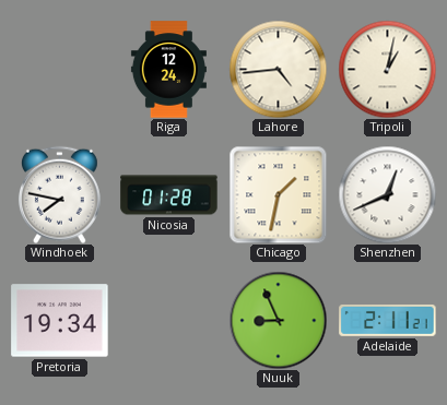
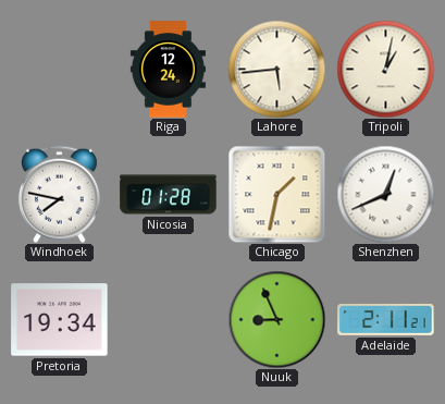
Lahore: 4:44 -> 5:44 (276, 69)
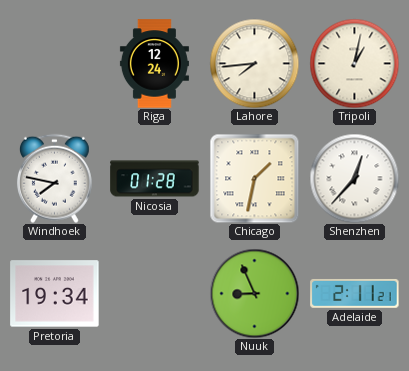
Lahore: 5:44 -> 7:44 (254, 63)
Shenzhen: 12:41 -> 12:37 (354, 178)
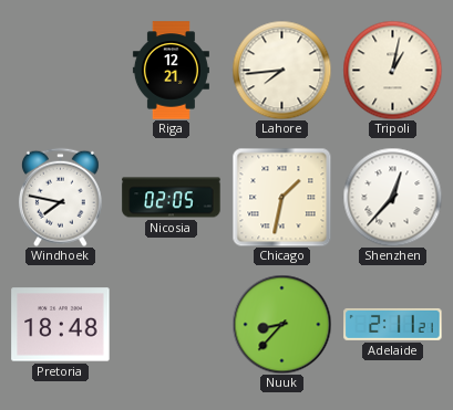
Riga: 12:24 -> 12:21 (171, 71)
Nicosia: 01:28 -> 02:05 (172, 198)
Pretoria: 19:34 -> 18:48 (61, 325)
Nuuk: 8:56 -> 8:37 (281, 324)
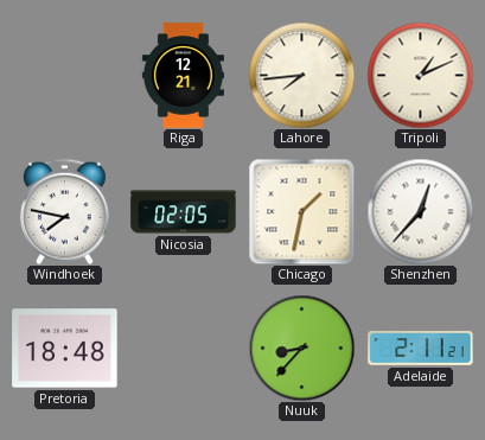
Tripoli: 1:02 -> 1:11 (420, 75)
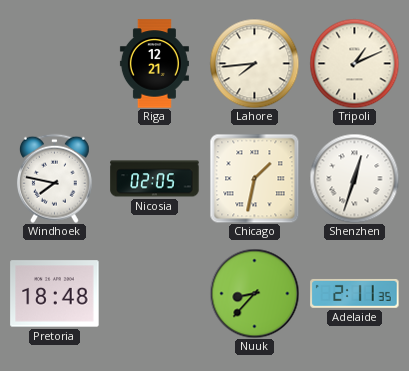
Shenzhen: 12:37 -> 12:33 (354, 178)
Adelaide: 2:11:21 -> 2:11:35 (355, 293)
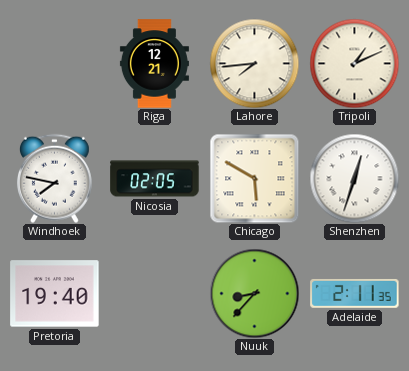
Chicago: 1:32 -> 5:50 (254, 178)
Pretoria: 18:48 -> 19:40 (55, 294)
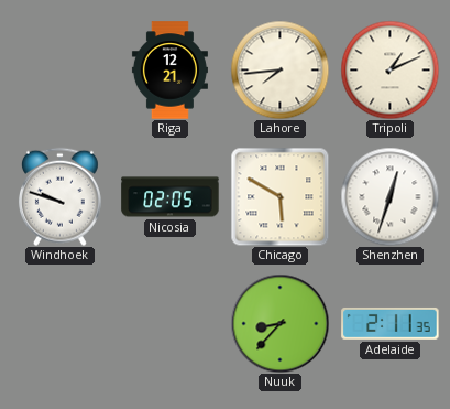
Windhoek: 7:47 -> 9:48 (59, 196)
Pretoria: 19:40 -> none (55, 294)
